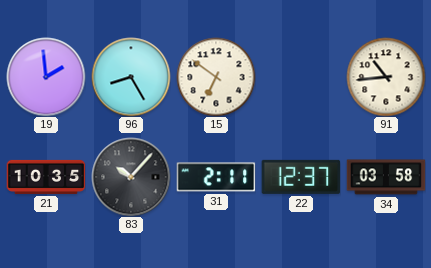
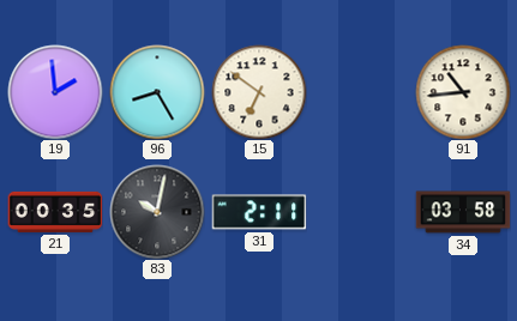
21: 10:35 -> 00:35 (55, 212)
83: 10:07 -> 10:02 (157, 212)
22: 12:37 -> none (301, 177)
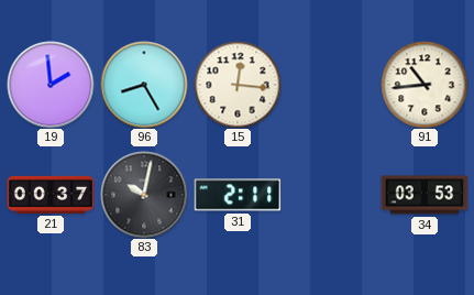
15: 6:51 -> 12:16 (238, 85)
21: 00:35 -> 00:37 (51, 195)
34: 03:58 -> 03:53 (425, 195)
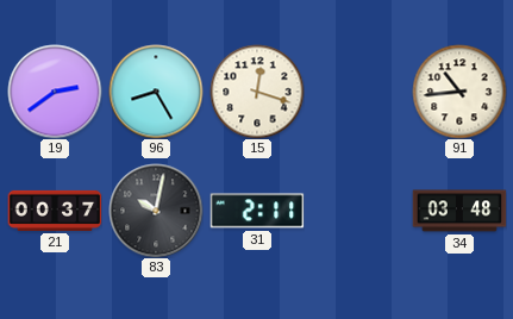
19: 1:59 -> 2:39 (55, 92)
15: 12:16 -> 12:18 (257, 92)
34: 03:53 -> 03:48 (459, 211)
